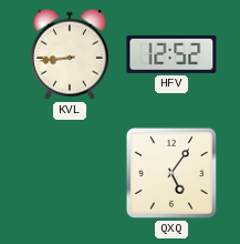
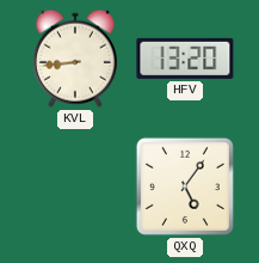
HFV: 12:52 -> 13:20 (185, 59)
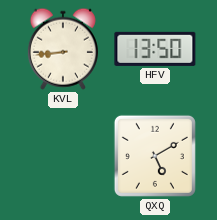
HFV: 13:20 -> 13:50 (155, 49)
QXQ: 5:06 -> 5:10 (155, 156)
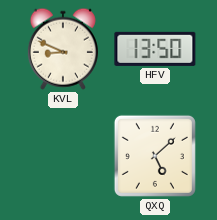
KVL: 8:44 -> 8:49 (63, 49)
QXQ: 5:10 -> 5:08 (155, 156)
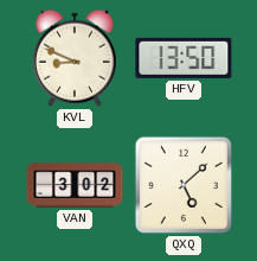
VAN: none -> 3:02 (75, 185)
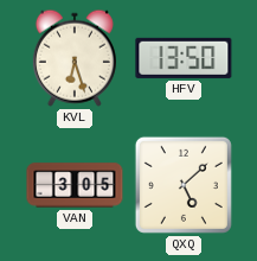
KVL: 8:49 -> 6:27 (75, 58)
VAN: 3:02 -> 3:05 (75, 185)
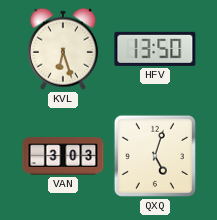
VAN: 3:05 -> 3:03 (63, 156)
QXQ: 5:08 -> 5:03 (155, 156)
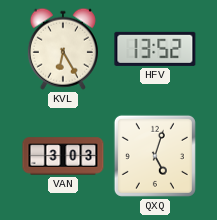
KVL: 6:27 -> 6:25 (63, 49)
HFV: 13:50 -> 13:52 (155, 49)
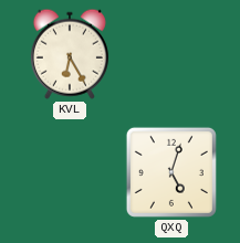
HFV: 13:52 -> none (155, 49)
VAN: 3:03 -> none (63, 156)
